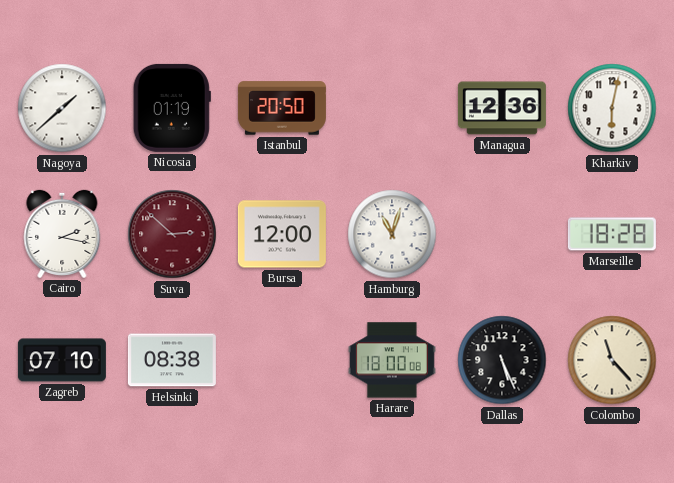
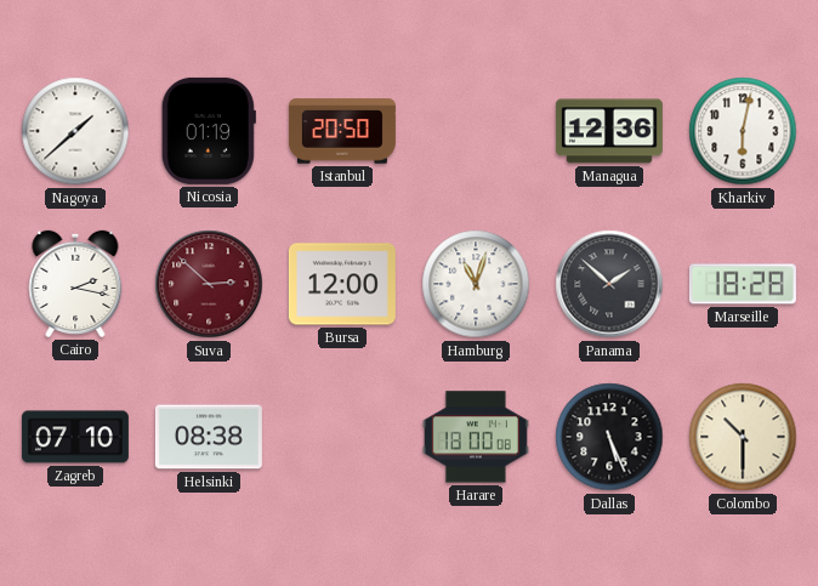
Panama: none -> 1:52 (609, 284)
Colombo: 11:23 -> 10:30 (743, 437)
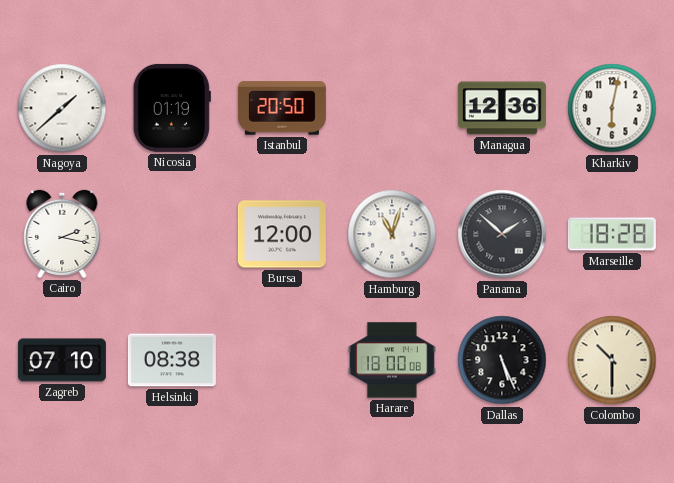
Suva: 2:52 -> none (209, 284)
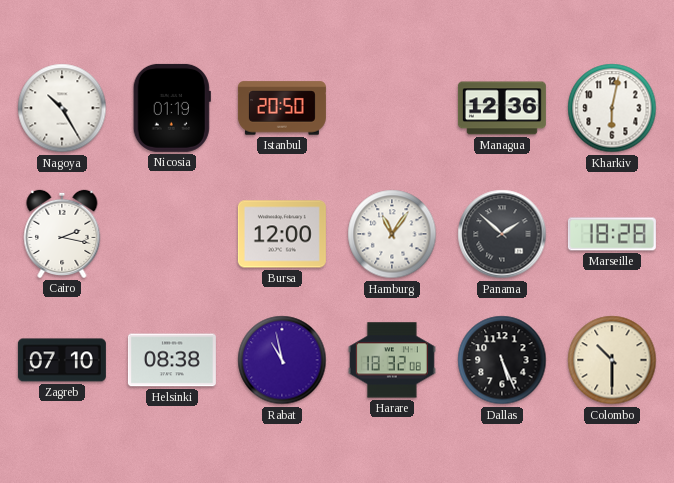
Nagoya: 1:38 -> 10:25 (62, 108)
Hamburg: 11:03 -> 11:06 (392, 234)
Rabat: none -> 10:58 (282, 360)
Harare: 18:00 -> 18:32 (392, 360)
